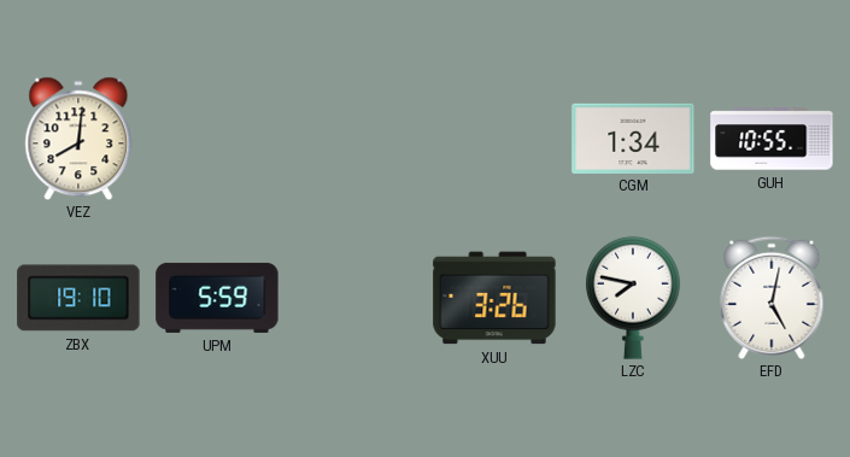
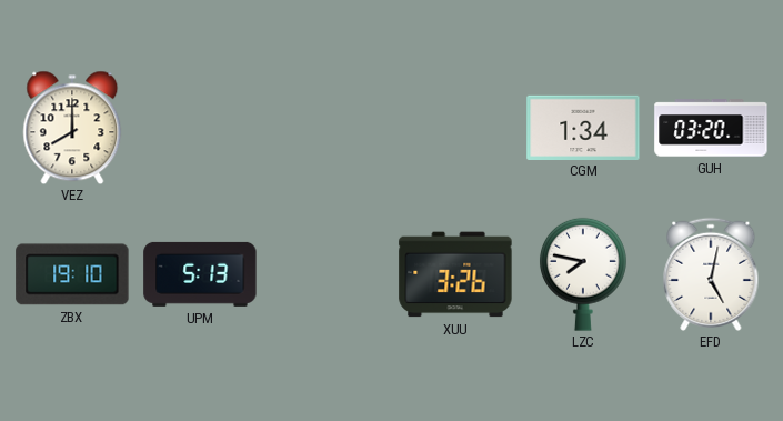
VEZ: 8:01 -> 8:00 (72, 128)
GUH: 10:55 -> 03:20 (711, 128)
UPM: 5:59 -> 5:13 (200, 274)
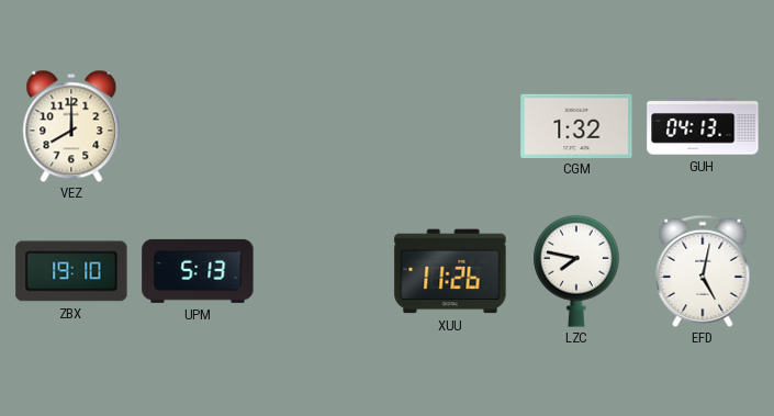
CGM: 1:34 -> 1:32 (576, 125)
GUH: 03:20 -> 04:13 (703, 126)
XUU: 3:26 -> 11:26 (450, 271)
